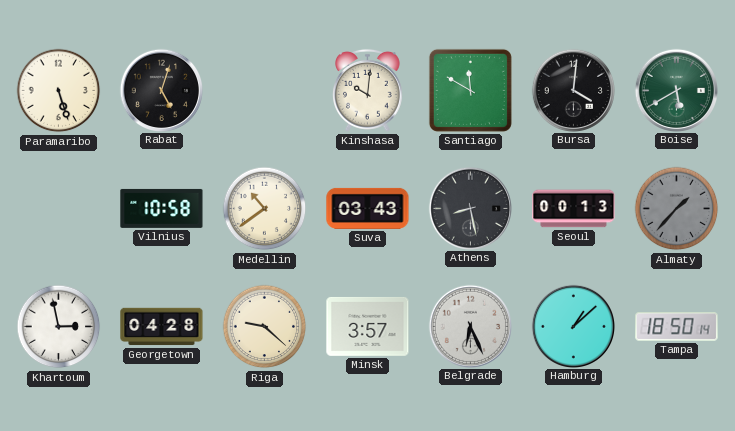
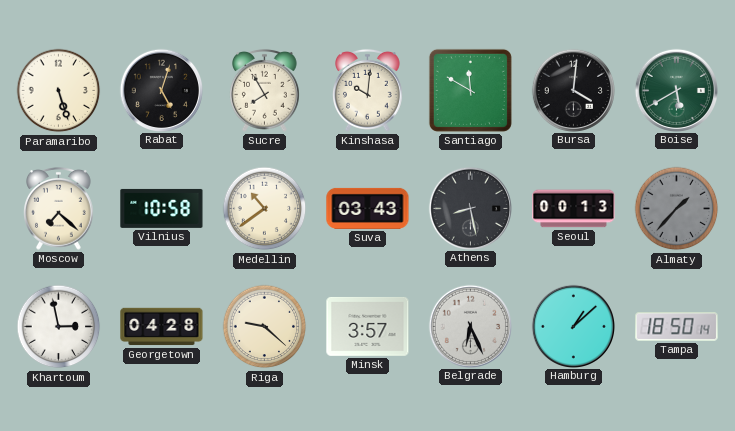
Sucre: none -> 7:55 (265, 90)
Moscow: none -> 7:22 (59, 208)
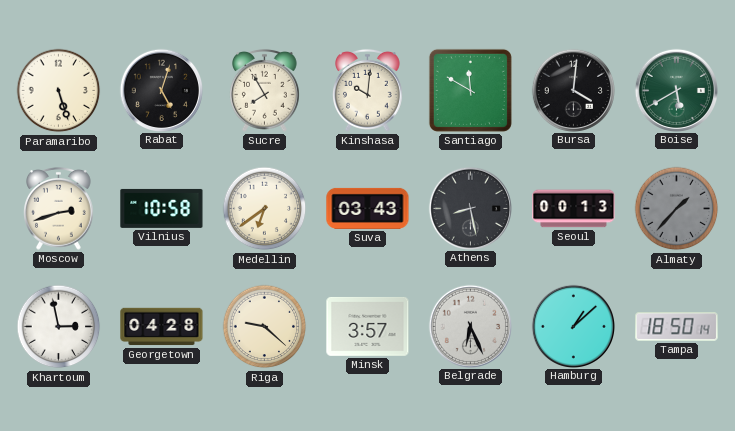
Moscow: 7:22 -> 2:42 (59, 208)
Medellin: 10:39 -> 6:39 (265, 209)
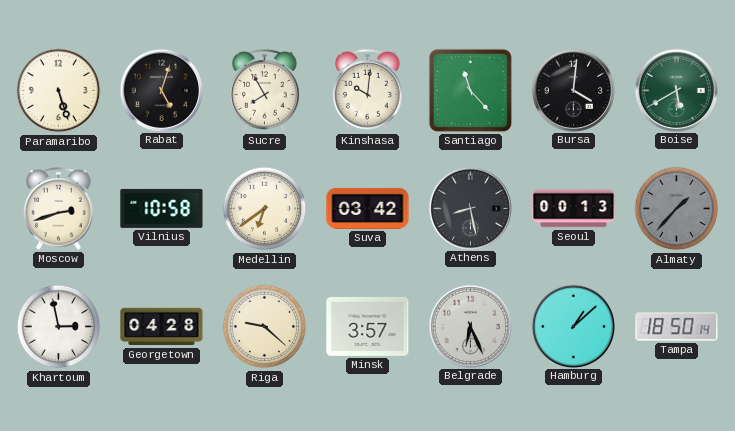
Santiago: 11:50 -> 11:23 (470, 90)
Suva: 03:43 -> 03:42 (368, 208)
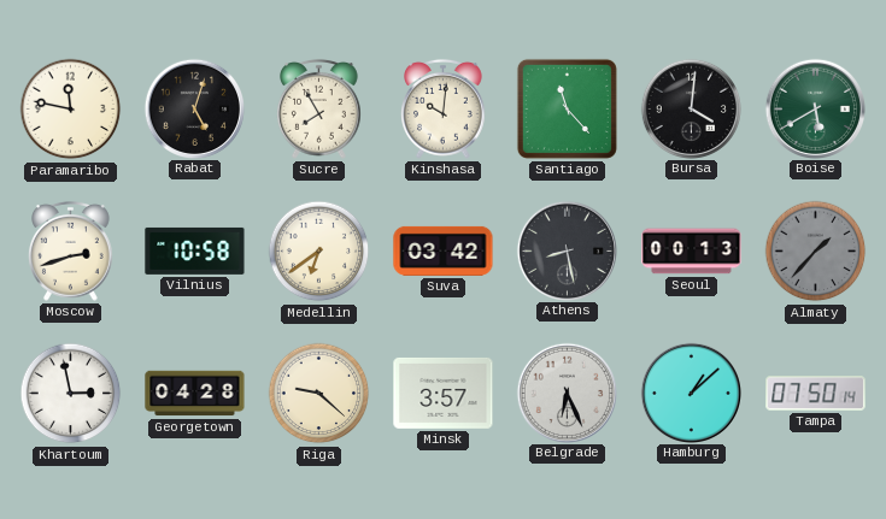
Paramaribo: 5:27 -> 11:47 (71, 110)
Tampa: 18:50 -> 07:50 (816, 394)
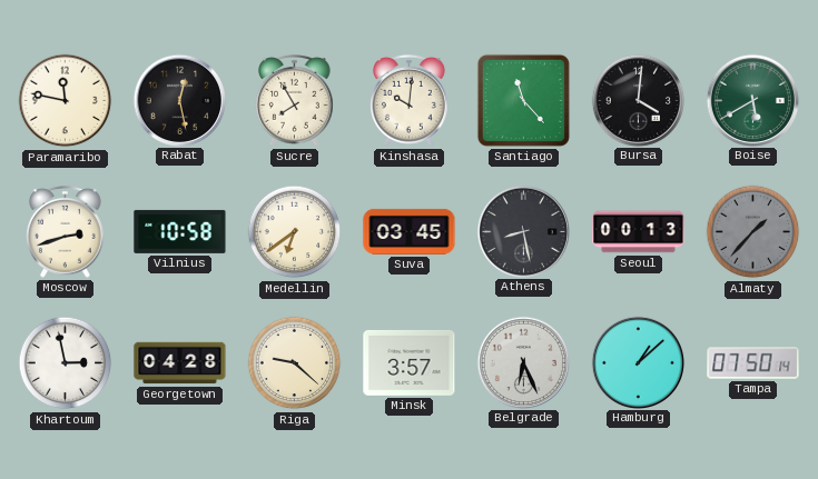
Rabat: 5:03 -> 12:28 (179, 100)
Suva: 03:42 -> 03:45 (410, 231)
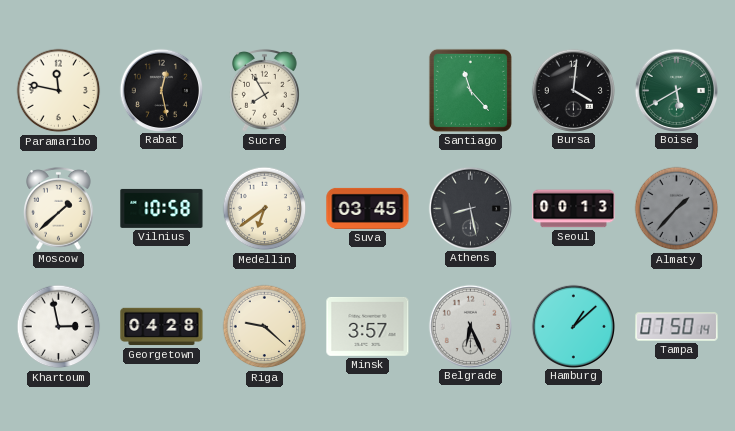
Kinshasa: 10:01 -> none (410, 100)
Moscow: 2:42 -> 1:38 (59, 208)
